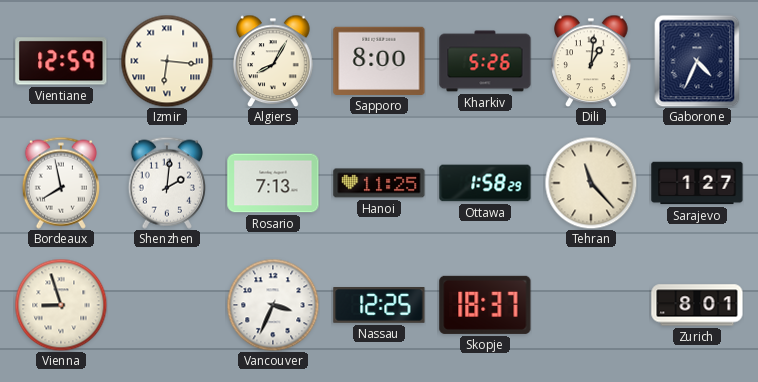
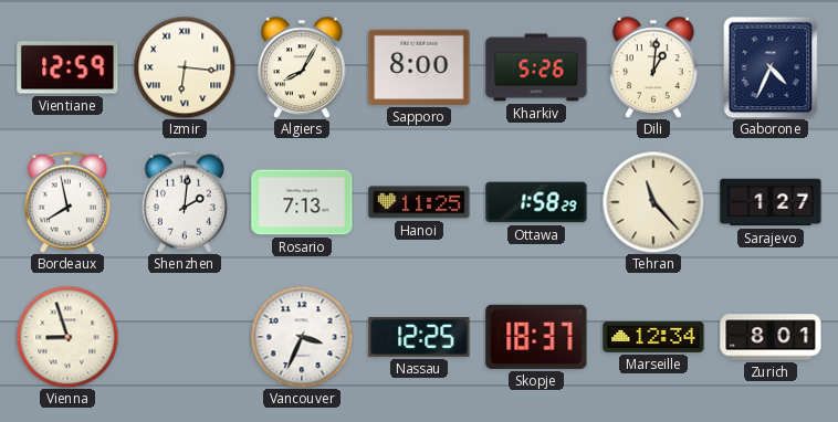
Marseille: none -> 12:34 (653, 337)
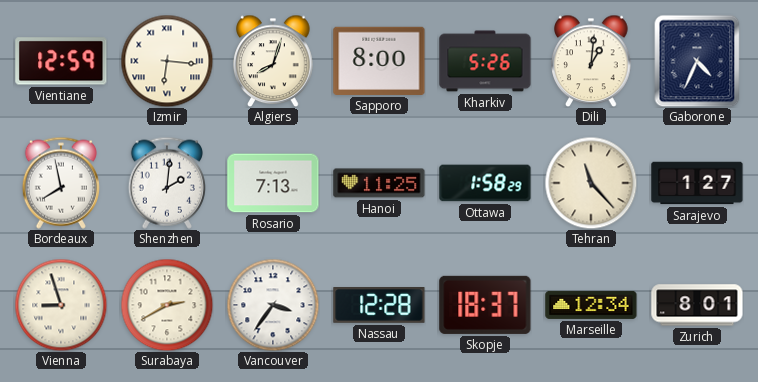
Algiers: 8:05 -> 8:03 (273, 61)
Surabaya: none -> 2:40 (167, 305)
Vancouver: 3:34 -> 3:36 (273, 305)
Nassau: 12:25 -> 12:28 (379, 306)
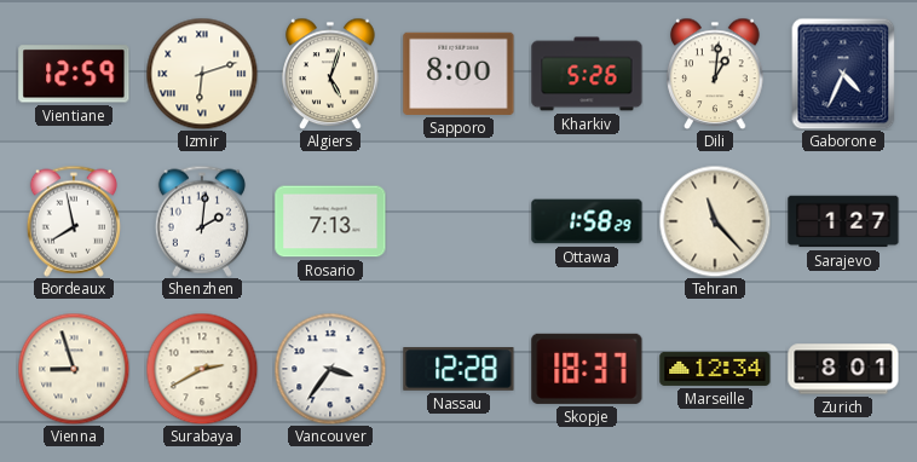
Izmir: 6:16 -> 6:12 (202, 74)
Algiers: 8:03 -> 5:03 (330, 74)
Hanoi: 11:25 -> none (379, 183)
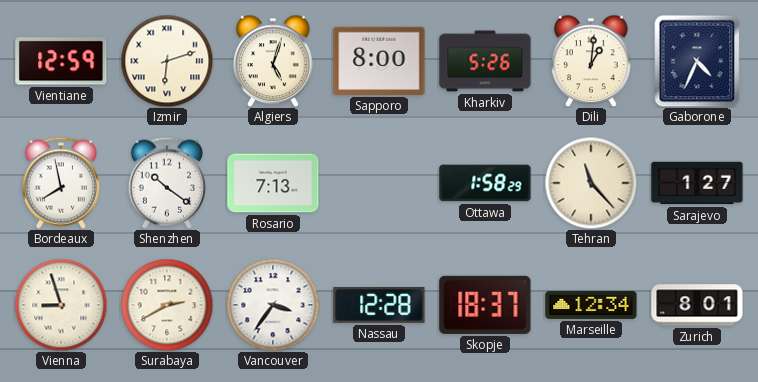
Shenzhen: 2:01 -> 10:21 (167, 183)
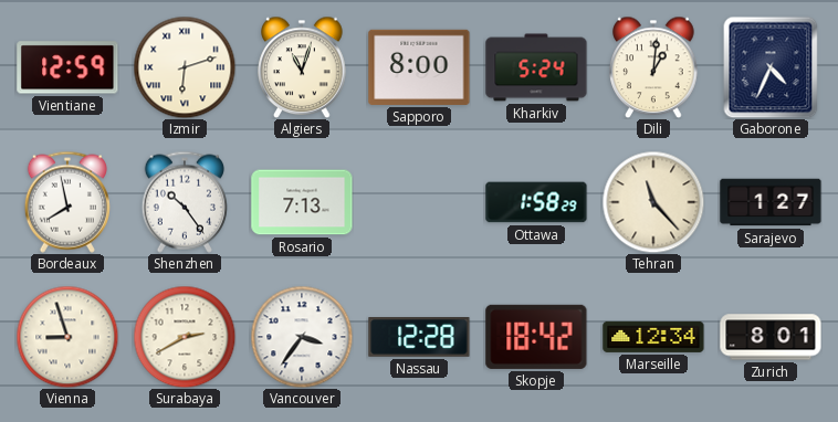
Algiers: 5:03 -> 11:03 (302, 67)
Kharkiv: 5:26 -> 5:24 (536, 67)
Shenzhen: 10:21 -> 10:24 (185, 202)
Skopje: 18:37 -> 18:42 (536, 337)
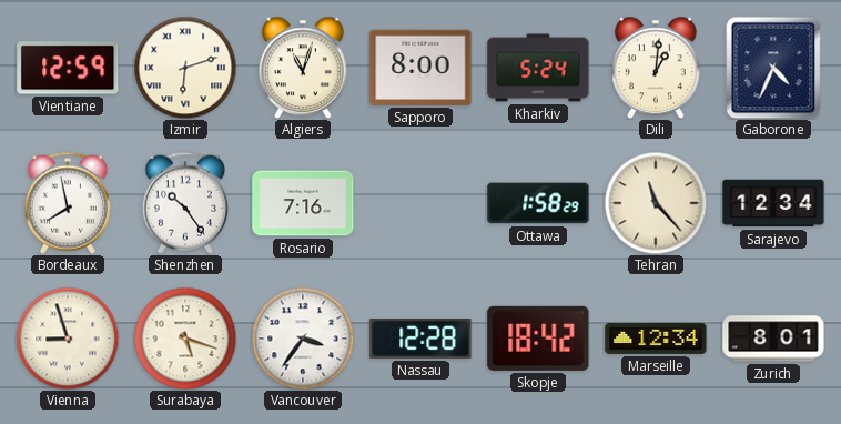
Rosario: 7:13 -> 7:16 (303, 203)
Sarajevo: 1:27 -> 12:34 (773, 203)
Surabaya: 2:40 -> 5:18 (185, 339)
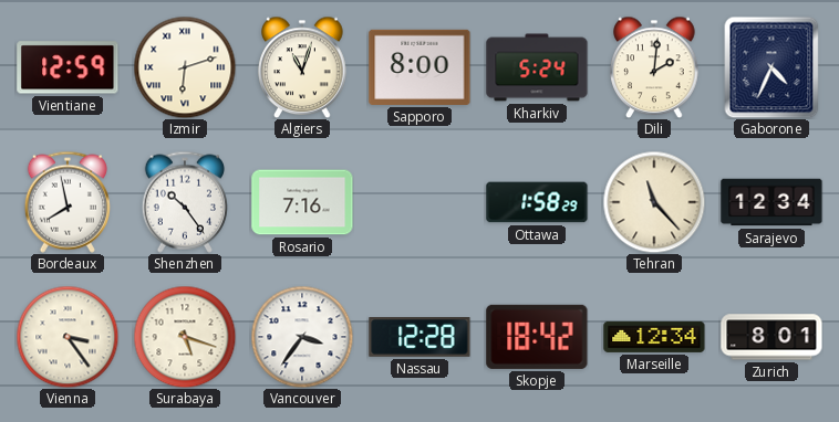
Dili: 1:01 -> 2:01 (654, 67)
Vienna: 8:57 -> 3:24 (68, 337)
